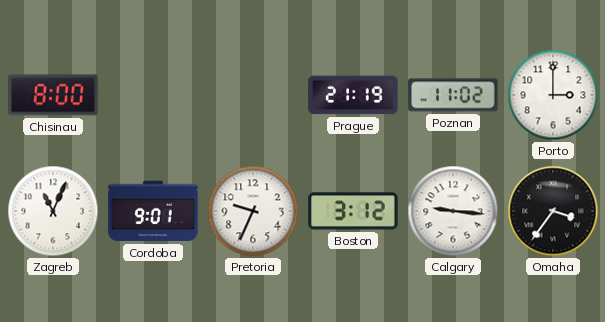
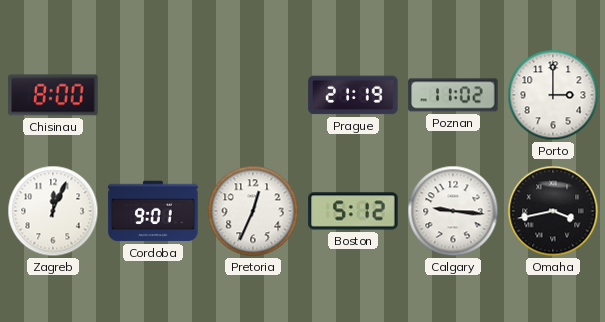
Zagreb: 11:04 -> 12:04 (53, 211)
Pretoria: 9:34 -> 12:34 (253, 211)
Boston: 3:12 -> 5:12 (353, 211)
Omaha: 3:36 -> 3:43 (553, 211)
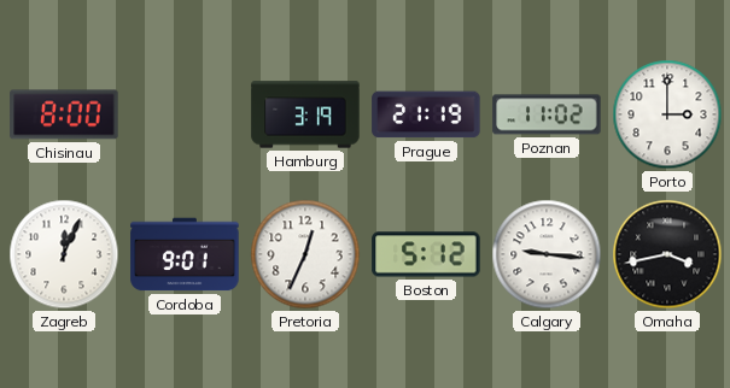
Hamburg: none -> 3:19 (305, 114)
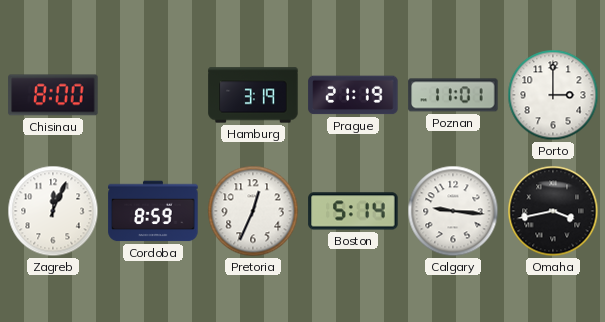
Poznan: 11:02 -> 11:01 (453, 95)
Cordoba: 9:01 -> 8:59 (153, 211)
Boston: 5:12 -> 5:14 (353, 211)
